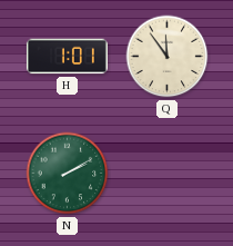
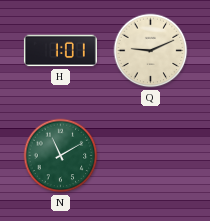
Q: 11:54 -> 9:11 (151, 51)
N: 2:10 -> 11:10 (61, 156)
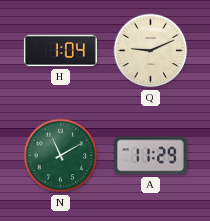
H: 1:01 -> 1:04 (60, 51)
A: none -> 11:29 (150, 156)
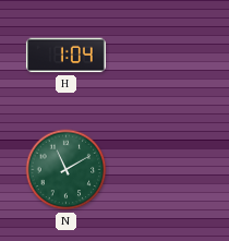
Q: 9:11 -> none (151, 51)
A: 11:29 -> none (150, 156)
